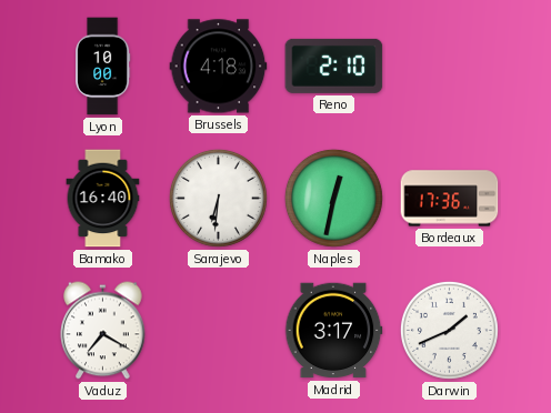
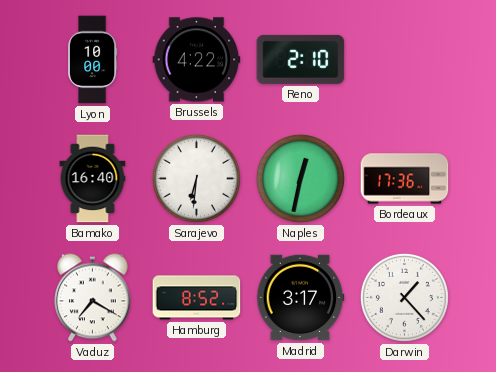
Brussels: 4:18 -> 4:22 (197, 60)
Hamburg: none -> 8:52 (197, 298)
Darwin: 1:41 -> 1:23 (404, 297)
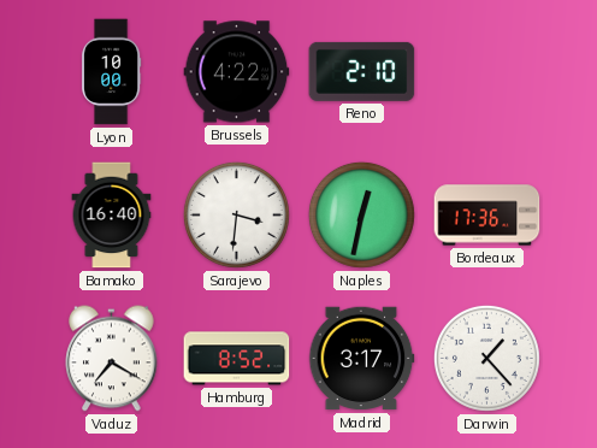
Sarajevo: 6:31 -> 3:31 (236, 214)
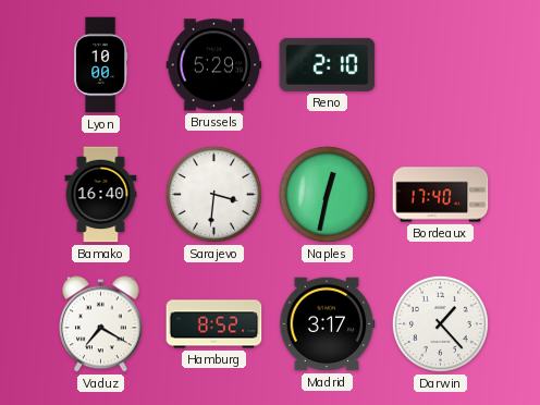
Brussels: 4:22 -> 5:29 (214, 65)
Bordeaux: 17:36 -> 17:40 (441, 195)
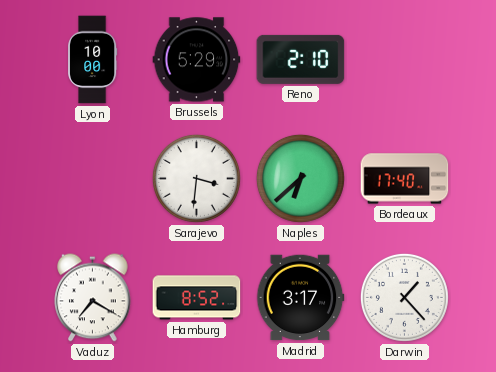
Bamako: 16:40 -> none (101, 195)
Naples: 12:32 -> 6:38 (300, 178)
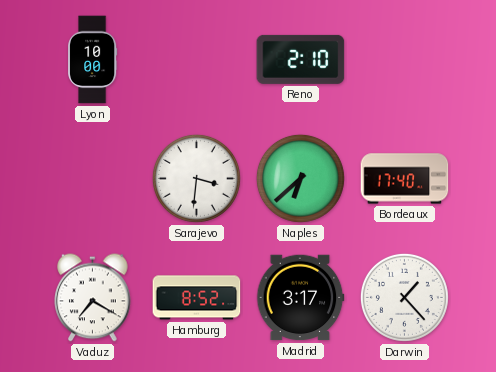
Brussels: 5:29 -> none (197, 60)
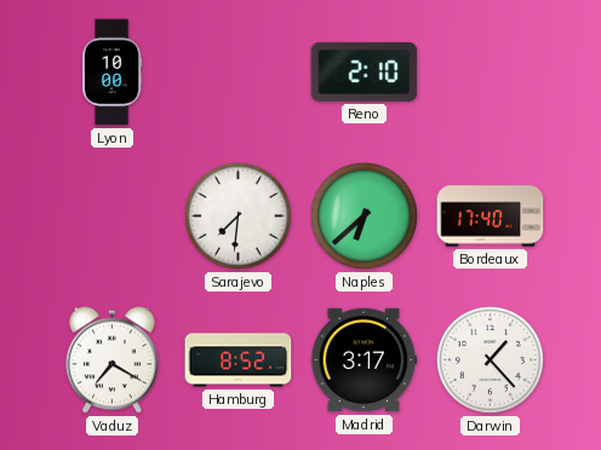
Sarajevo: 3:31 -> 7:31 (237, 215)
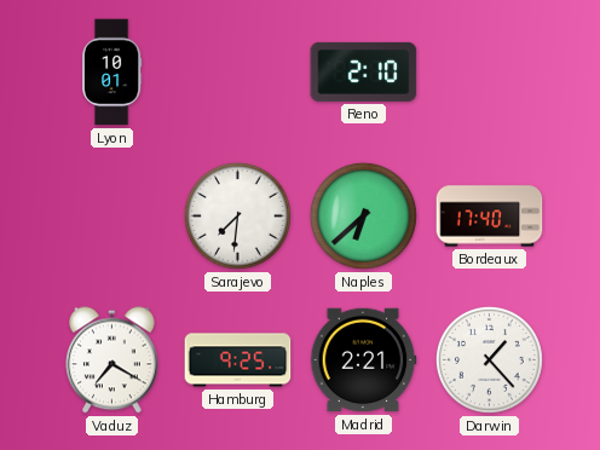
Lyon: 10:00 -> 10:01 (112, 73)
Hamburg: 8:52 -> 9:25 (238, 360)
Madrid: 3:17 -> 2:21 (364, 360)
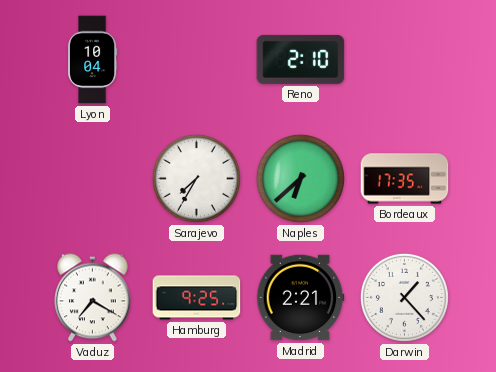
Lyon: 10:01 -> 10:04 (93, 60)
Sarajevo: 7:31 -> 7:35 (196, 178)
Bordeaux: 17:40 -> 17:35 (405, 179)
